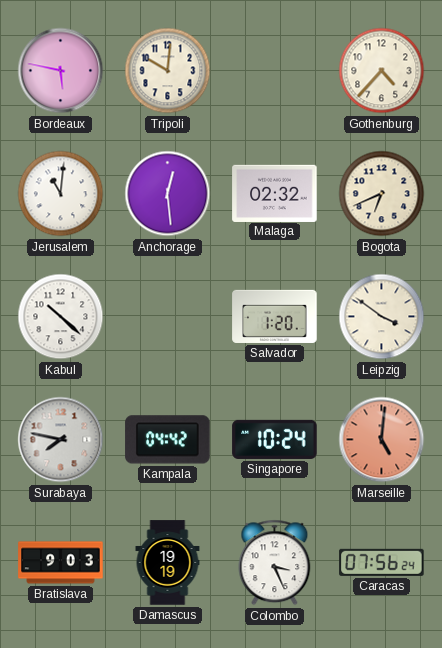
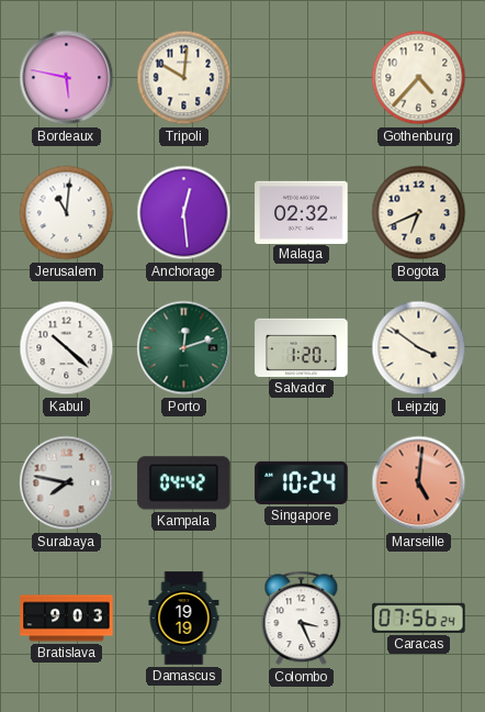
Porto: none -> 12:12 (184, 348)
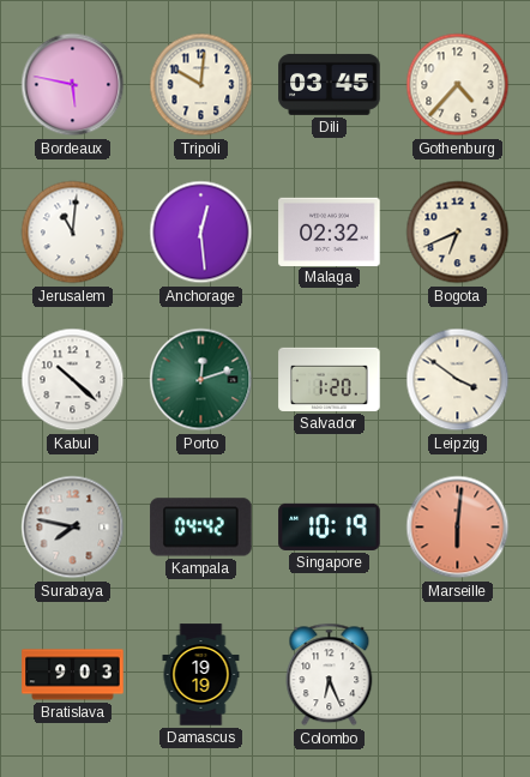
Dili: none -> 03:45 (330, 84)
Singapore: 10:24 -> 10:19 (330, 526)
Marseille: 5:01 -> 6:01 (458, 528)
Colombo: 3:26 -> 6:26 (330, 675)
Caracas: 07:56 -> none (419, 618)
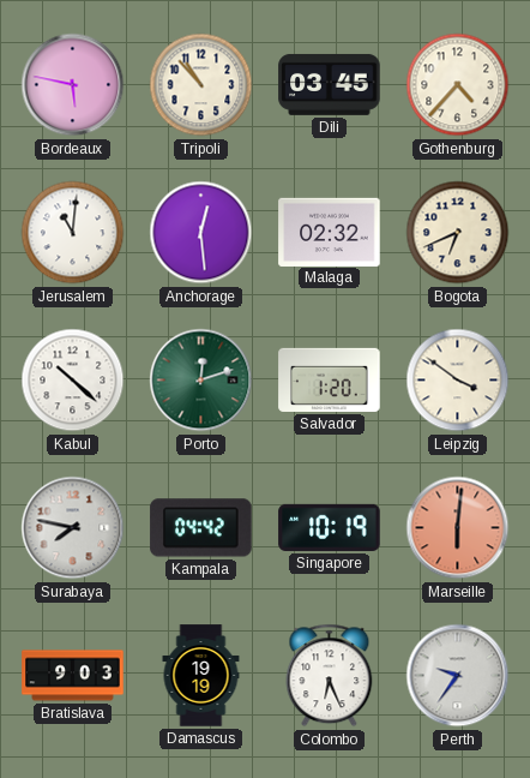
Tripoli: 10:01 -> 10:53 (201, 85)
Perth: none -> 9:36 (458, 676)
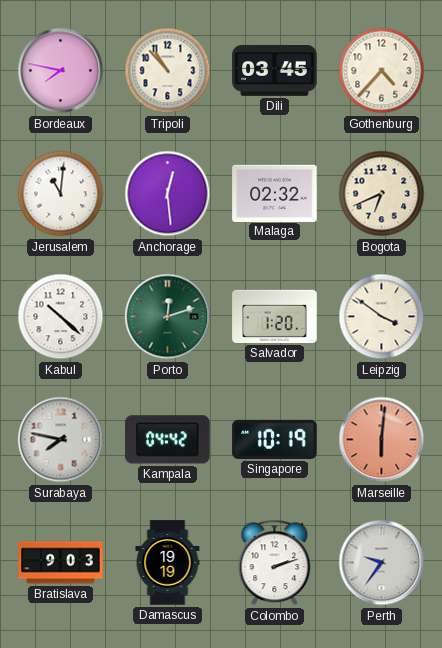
Bordeaux: 5:47 -> 7:47 (61, 71)
Colombo: 6:26 -> 2:12 (275, 563)
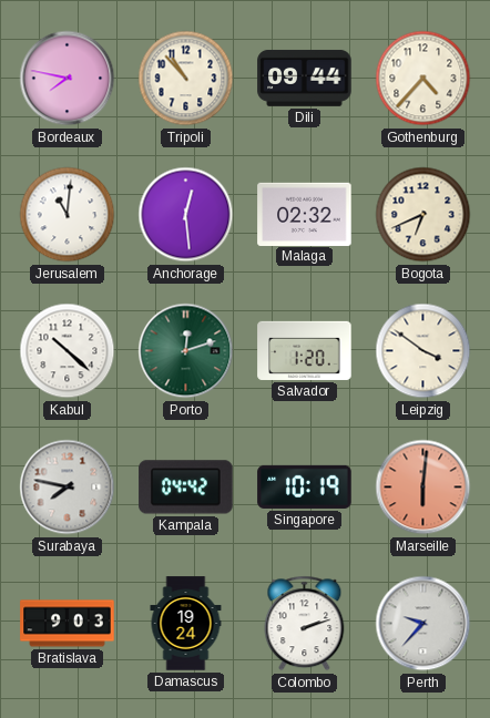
Dili: 03:45 -> 09:44 (305, 78)
Damascus: 19:19 -> 19:24 (186, 624)
Perth: 9:36 -> 9:37 (423, 624)
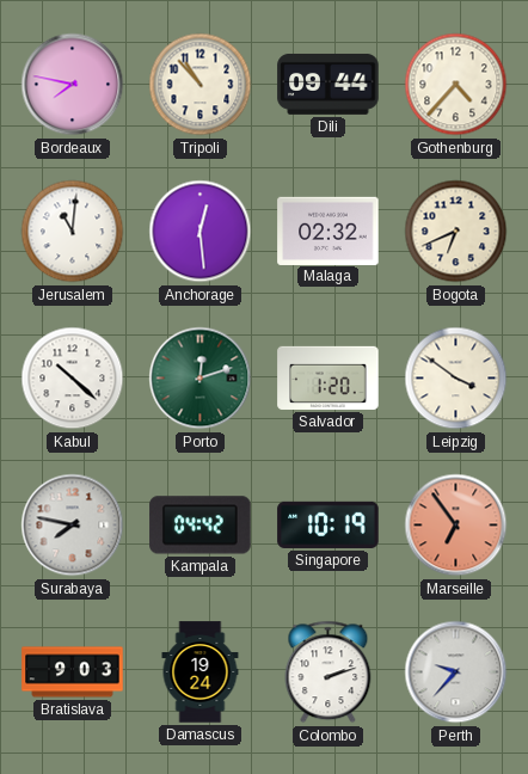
Marseille: 6:01 -> 6:54 (456, 526)
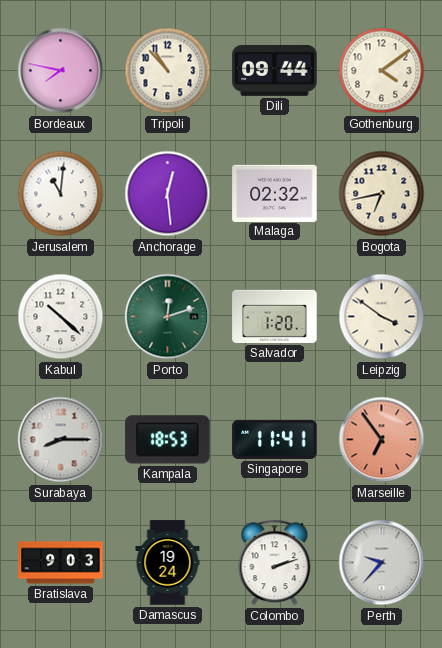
Gothenburg: 4:37 -> 4:09 (382, 71)
Bogota: 6:41 -> 6:43 (382, 194)
Surabaya: 7:47 -> 8:15 (61, 440)
Kampala: 04:42 -> 18:53 (168, 440)
Singapore: 10:19 -> 11:41 (275, 439)
